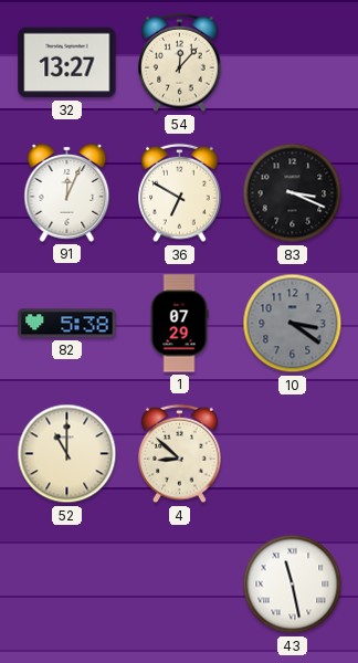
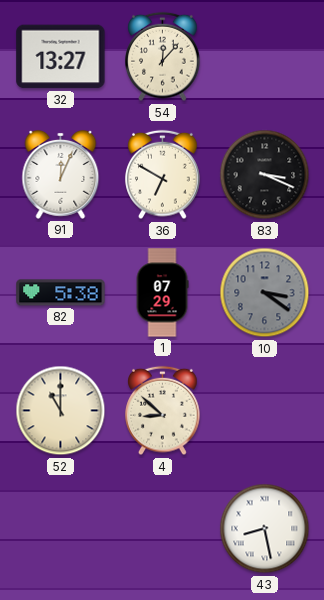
43: 11:28 -> 8:28 (265, 529)
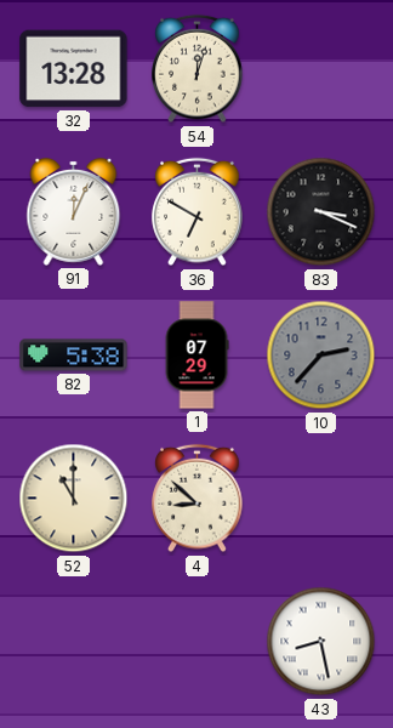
32: 13:27 -> 13:28 (74, 69)
54: 12:07 -> 12:03 (198, 69)
10: 3:21 -> 2:37 (321, 356)
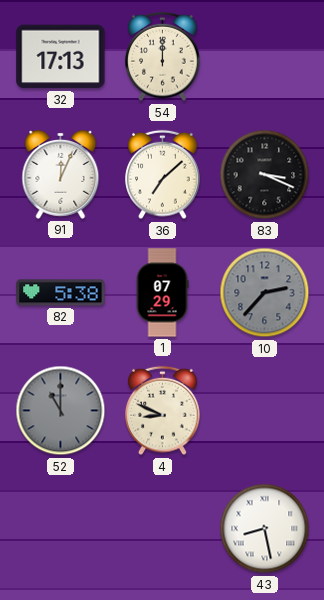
32: 13:28 -> 17:13 (61, 57)
54: 12:03 -> 12:00 (163, 57)
36: 6:50 -> 7:08 (163, 175)
52 dial: cream -> grey (61, 411)
4: 8:52 -> 8:49 (163, 411)
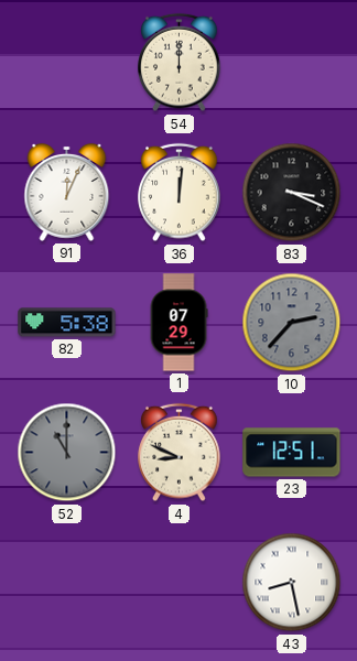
32: 17:13 -> none (61, 57)
36: 7:08 -> 12:01 (180, 193)
23: none -> 12:51 (292, 453)
